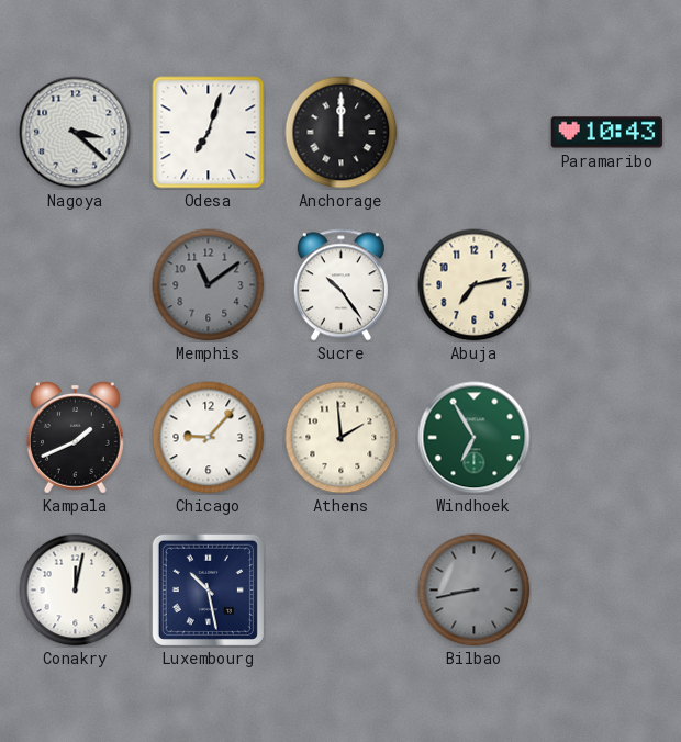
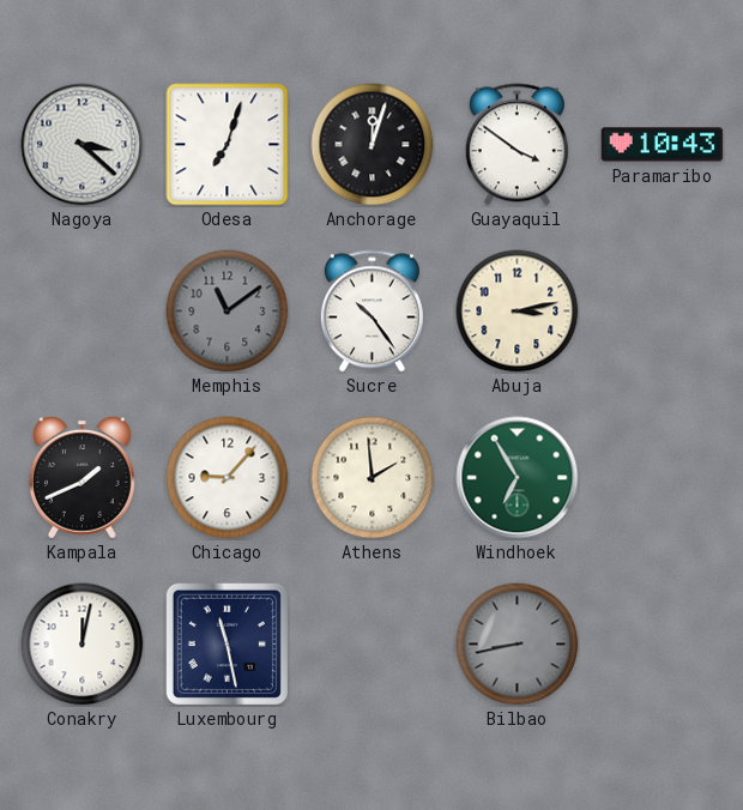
Anchorage: 12:00 -> 12:03 (373, 145)
Guayaquil: none -> 3:51 (517, 145)
Abuja: 7:13 -> 3:13 (518, 312)
Luxembourg: 10:28 -> 11:28 (226, 643)
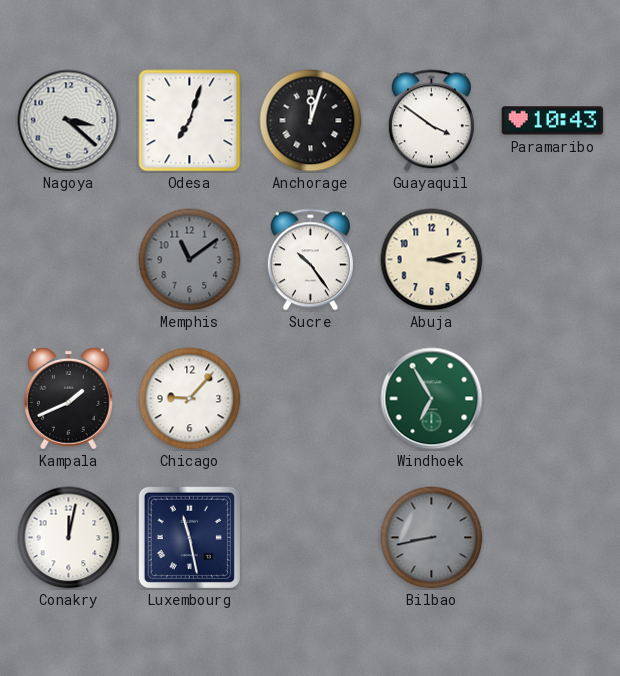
Athens: 1:59 -> none (373, 478)
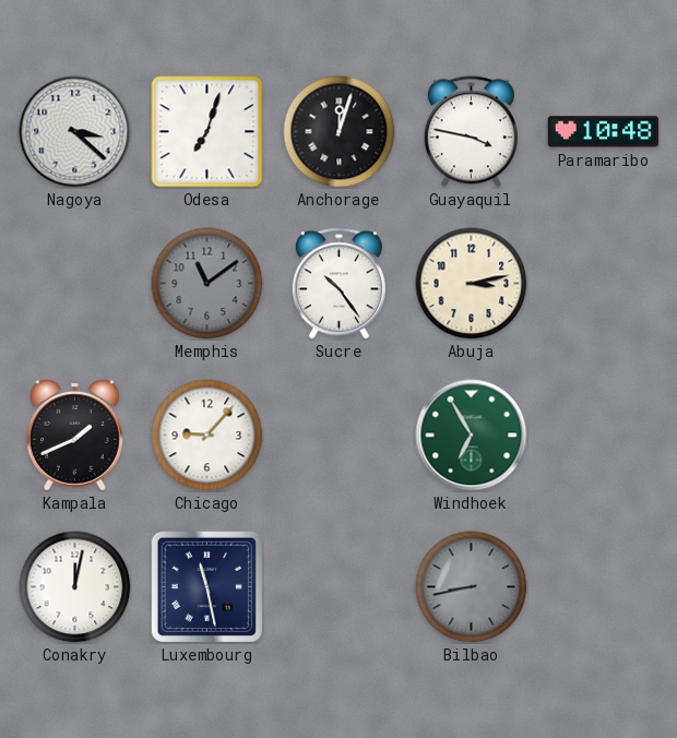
Guayaquil: 3:51 -> 3:47 (471, 132)
Paramaribo: 10:43 -> 10:48 (604, 132)
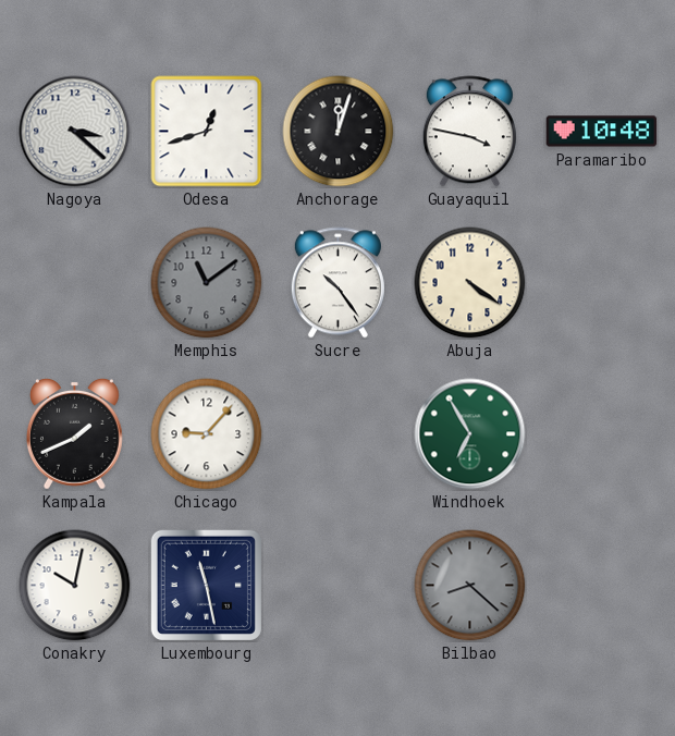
Odesa: 7:03 -> 12:42 (207, 132)
Abuja: 3:13 -> 4:21 (470, 283)
Conakry: 12:02 -> 10:02 (75, 586)
Bilbao: 8:43 -> 8:22 (470, 586)
